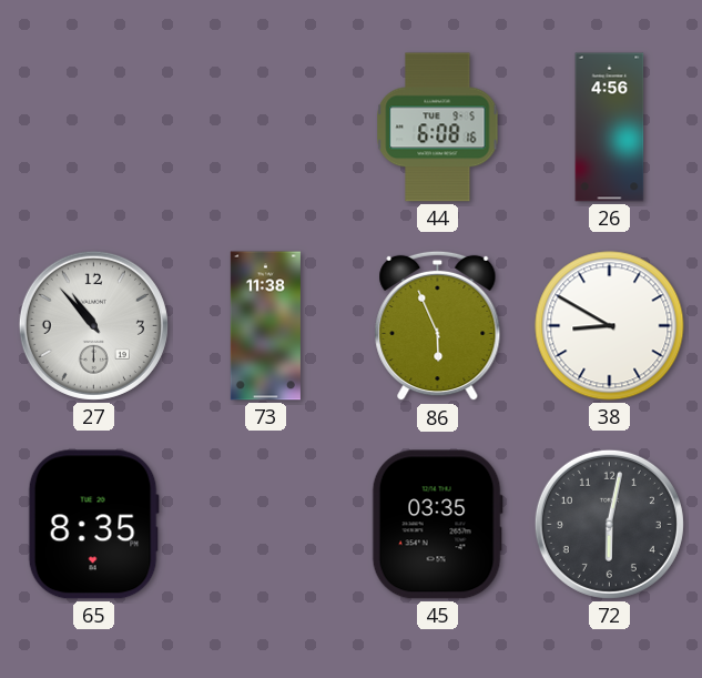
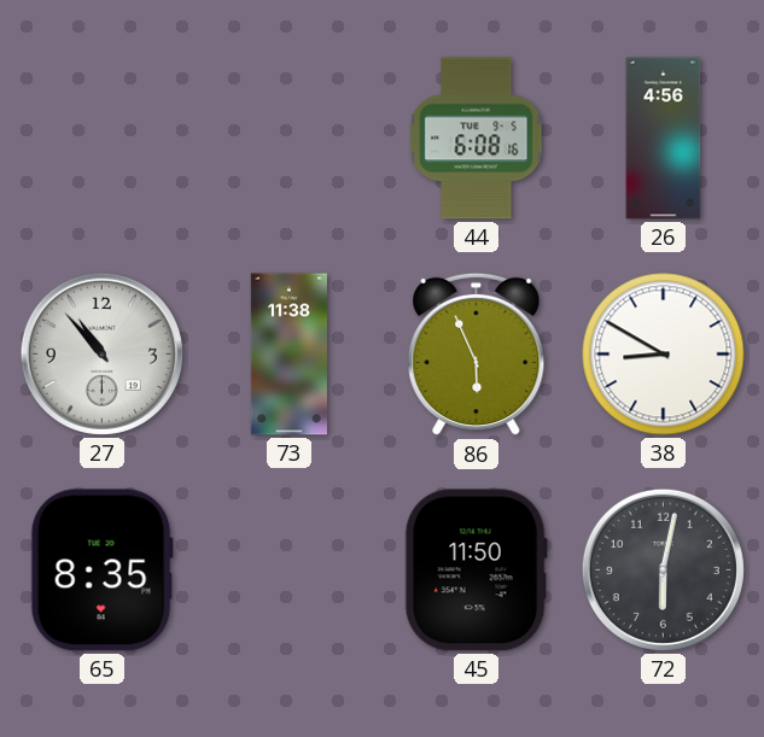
45: 03:35 -> 11:50 (476, 571)
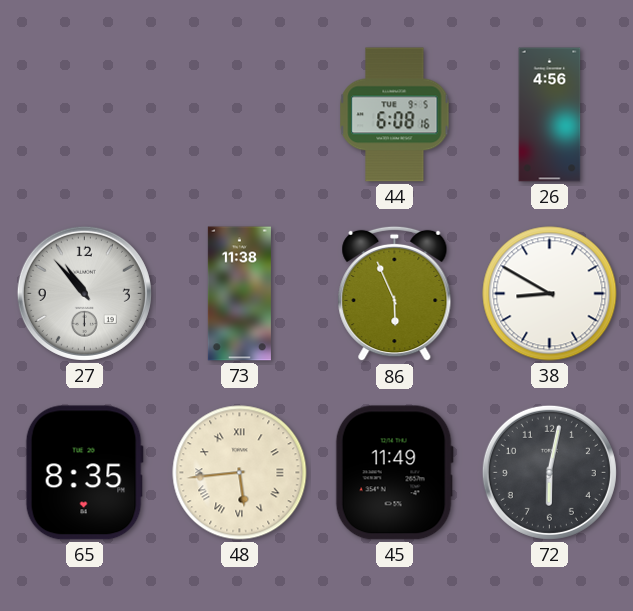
48: none -> 5:44 (240, 473)
45: 11:50 -> 11:49 (394, 473)
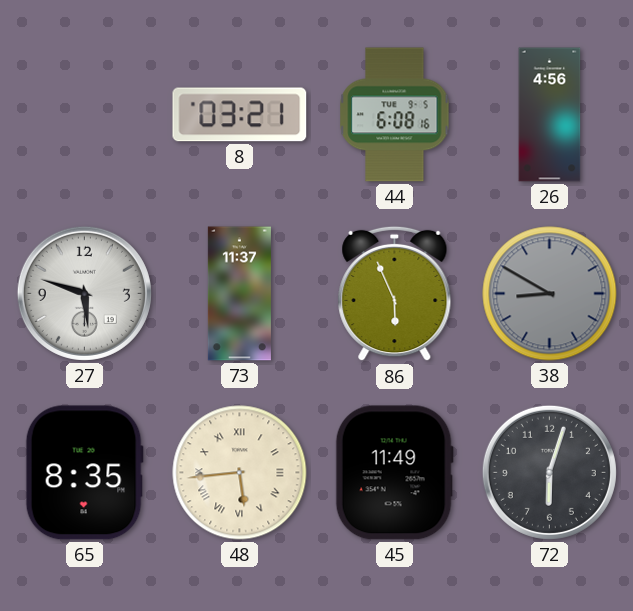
8: none -> 03:21 (240, 115)
27: 10:53 -> 5:48 (84, 293)
73: 11:38 -> 11:37 (239, 294)
38 dial: white -> grey (550, 294)
72: 6:02 -> 6:03 (549, 472)
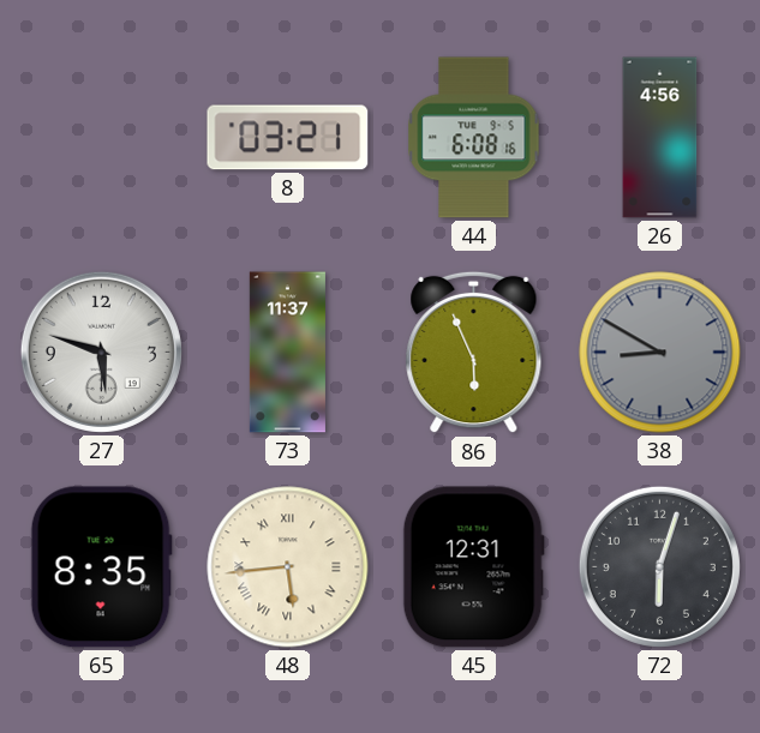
45: 11:49 -> 12:31 (473, 567)
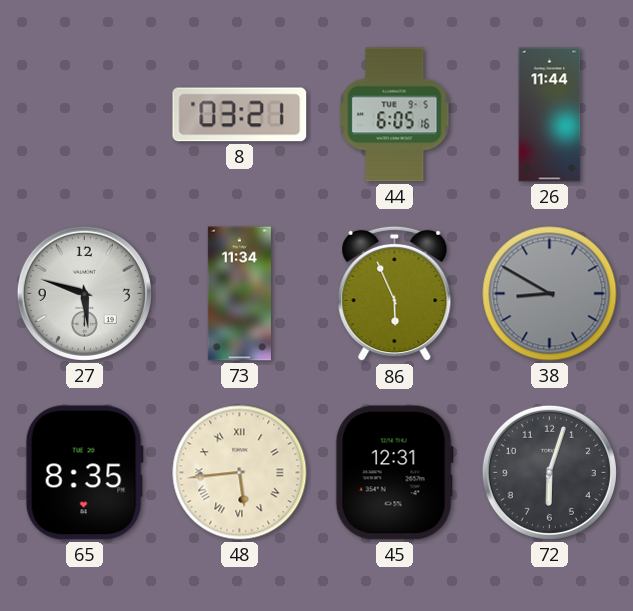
44: 6:08 -> 6:05 (395, 115)
26: 4:56 -> 11:44 (550, 115)
73: 11:37 -> 11:34 (239, 294)
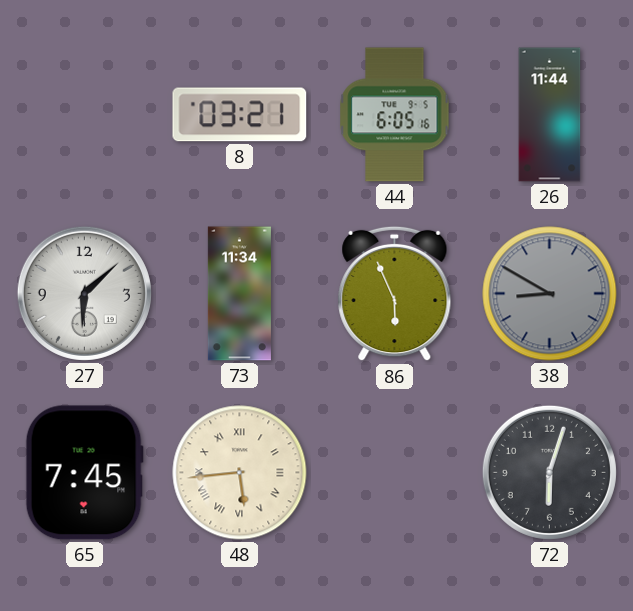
27: 5:48 -> 6:08 (84, 293)
65: 8:35 -> 7:45 (84, 473)
45: 12:31 -> none (394, 473)
